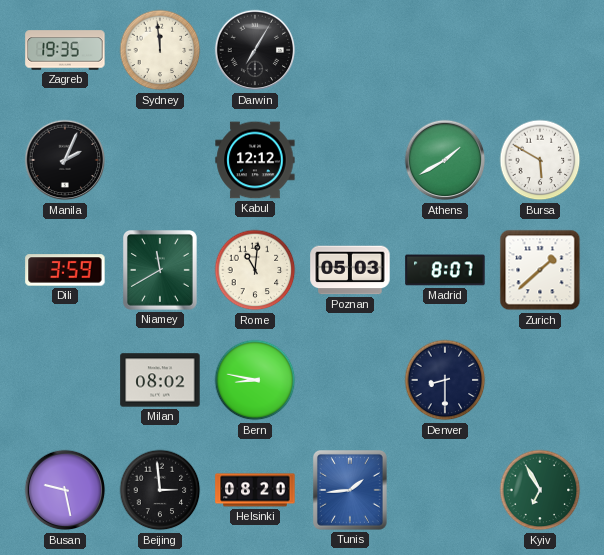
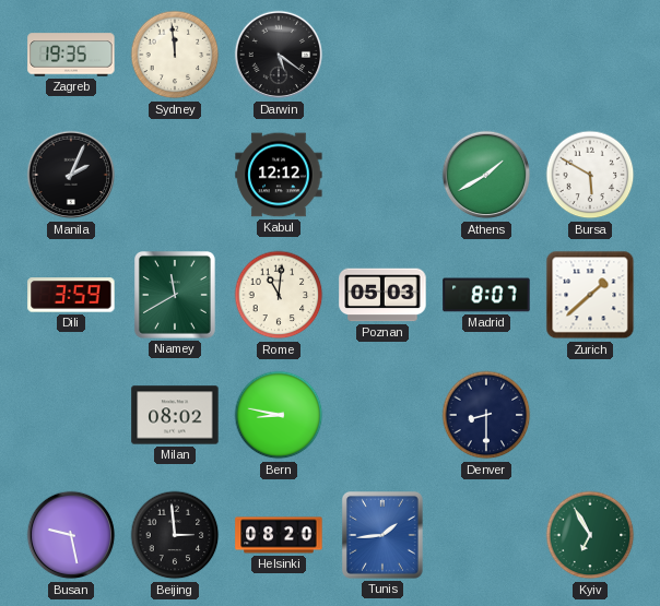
Darwin: 7:05 -> 5:21 (279, 55)
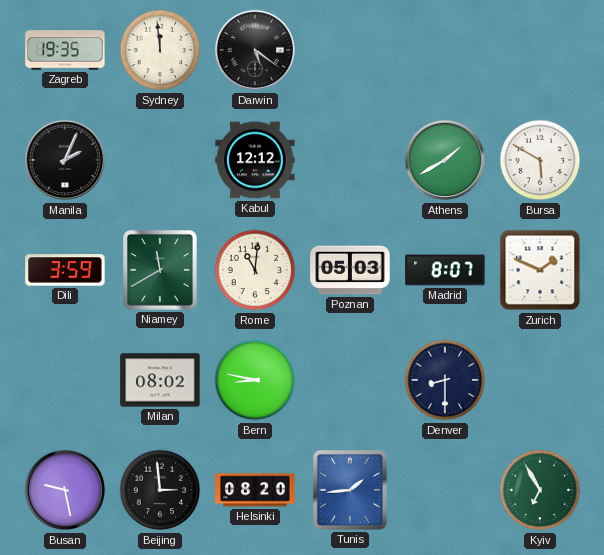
Zurich: 1:38 -> 1:49 (540, 270)
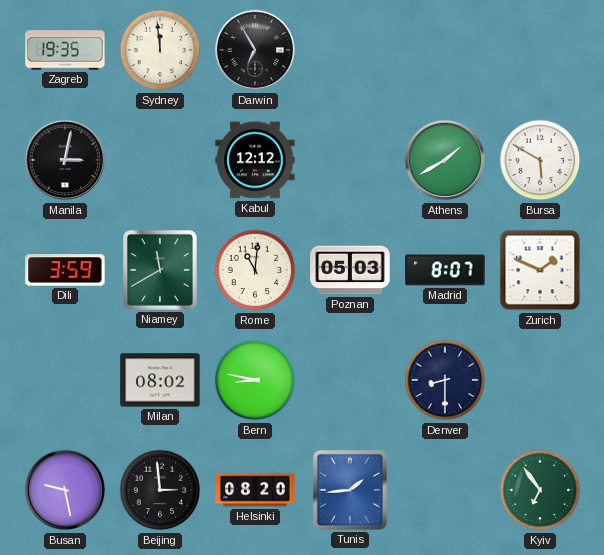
Darwin: 5:21 -> 6:55 (255, 50)
Manila: 2:04 -> 3:02 (65, 160)
Kyiv: 6:55 -> 6:54 (540, 490)
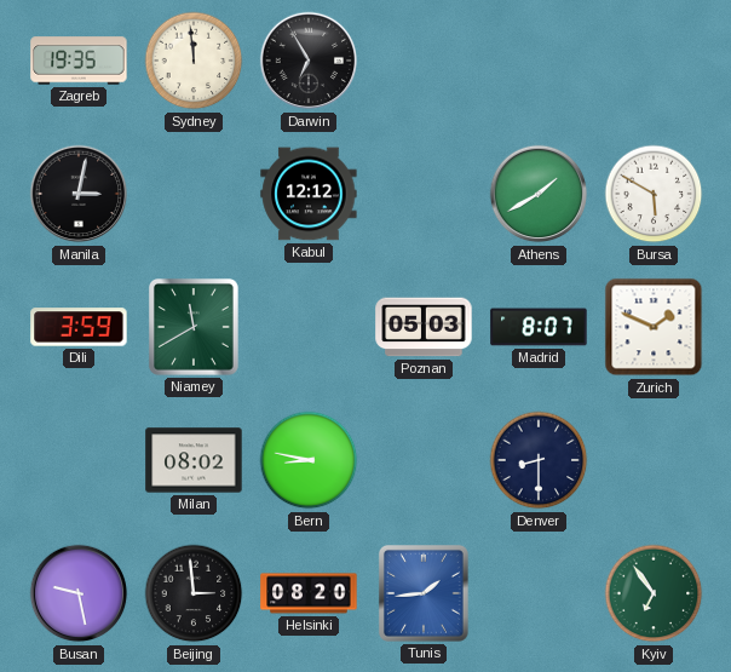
Rome: 11:01 -> none (255, 270)
